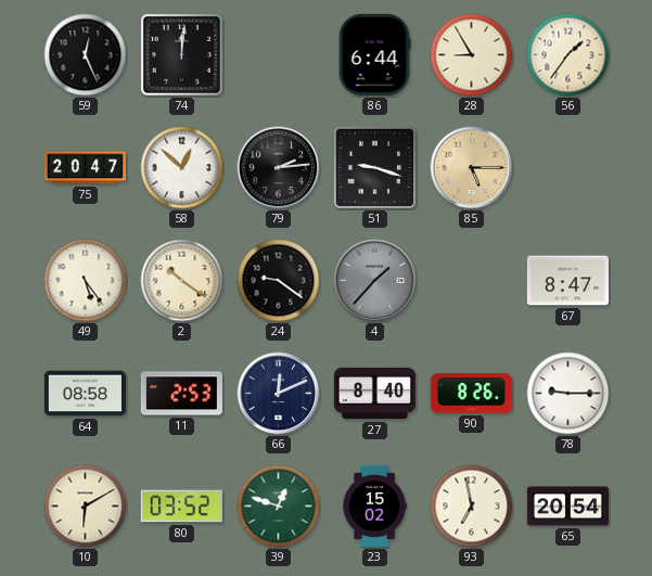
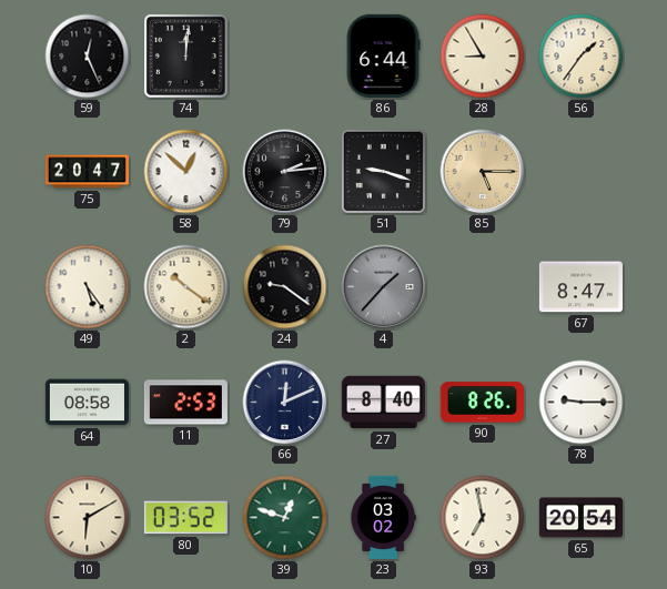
23: 15:02 -> 03:02 (383, 517)
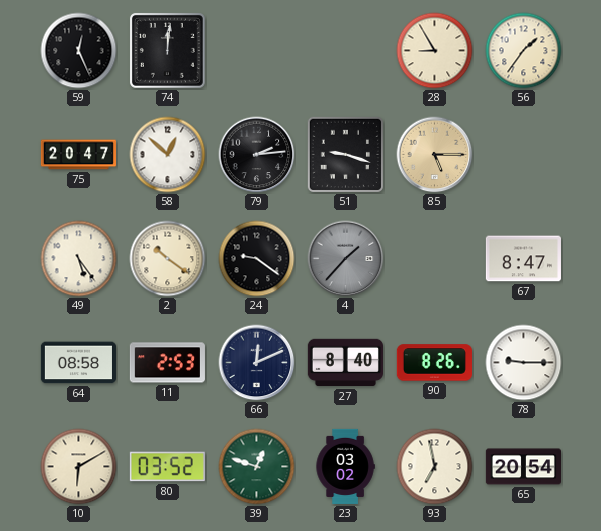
86: 6:44 -> none (383, 55)
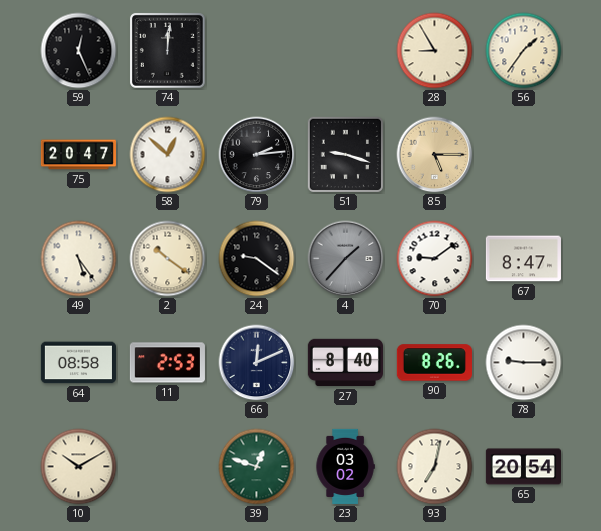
70: none -> 9:09 (435, 259)
10: 6:10 -> 10:10 (79, 467)
80: 03:52 -> none (167, 467)
93: 6:58 -> 7:02 (435, 467)
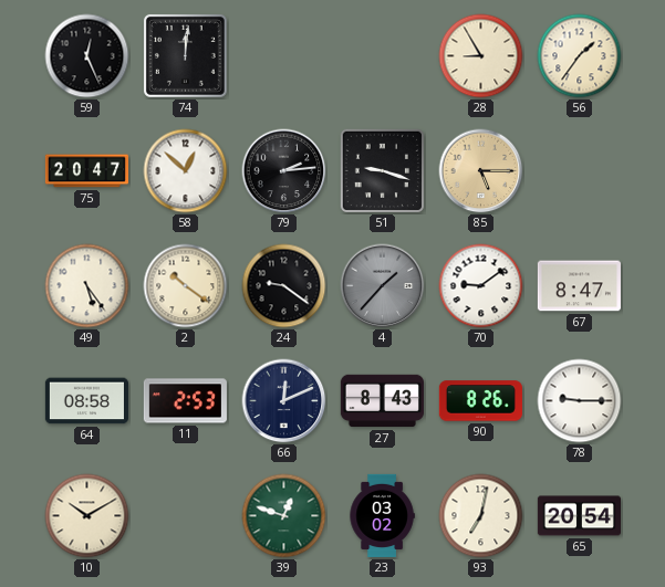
27: 8:40 -> 8:43 (382, 401)
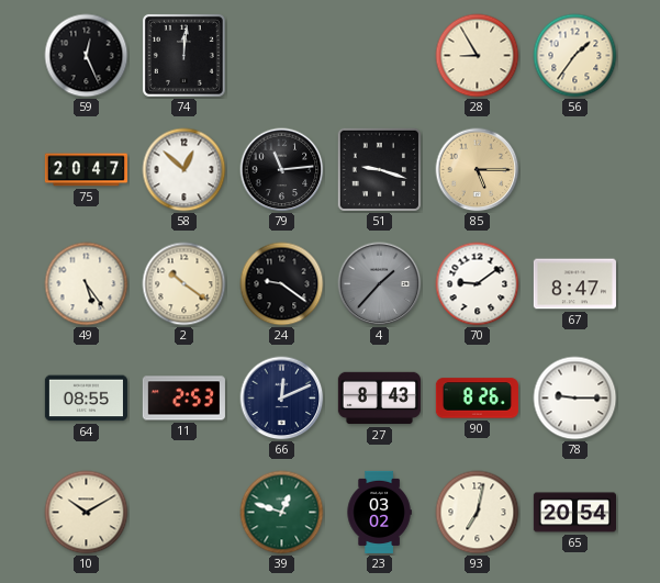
79: 2:14 -> 11:14 (282, 170)
64: 08:58 -> 08:55 (86, 399)
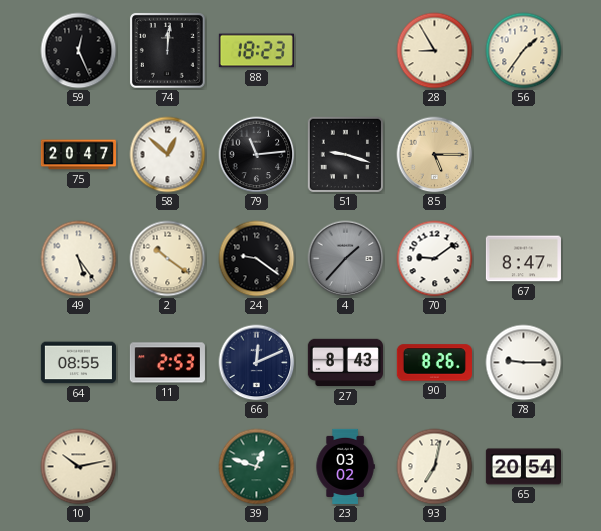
88: none -> 18:23 (256, 51)
10: 10:10 -> 10:13 (79, 467)
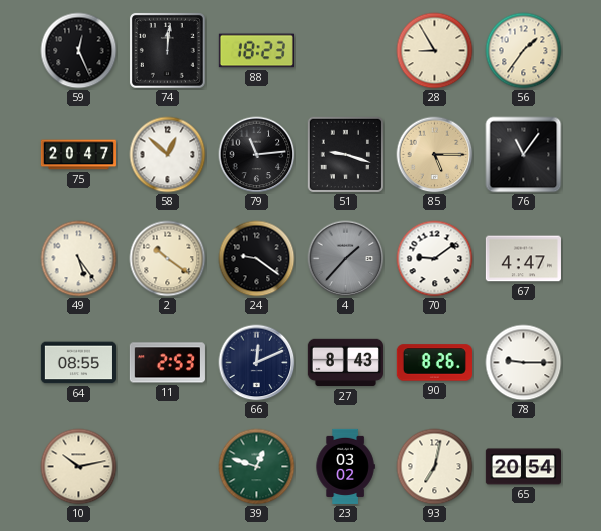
76: none -> 11:06 (524, 155)
67: 8:47 -> 4:47 (523, 259)
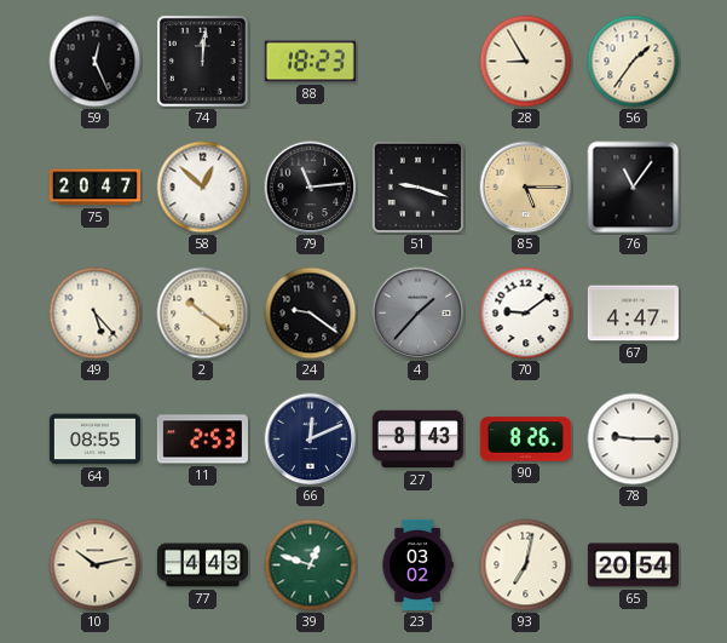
49: 5:24 -> 5:23 (96, 314)
77: none -> 4:43 (202, 566)
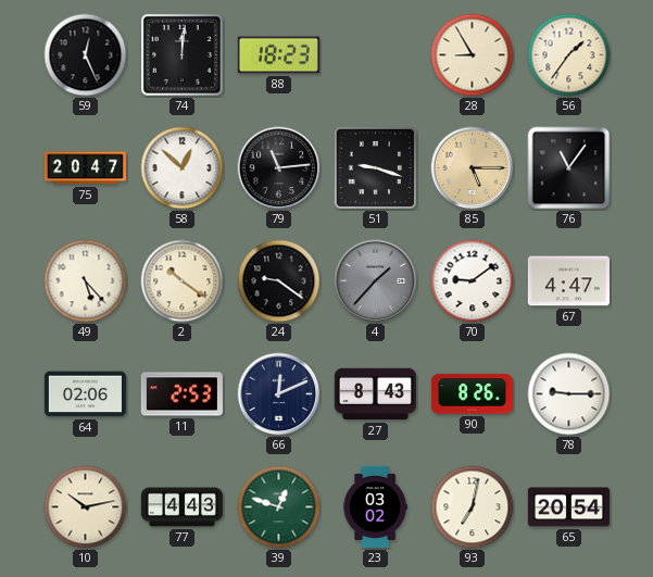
64: 08:55 -> 02:06 (85, 394)
